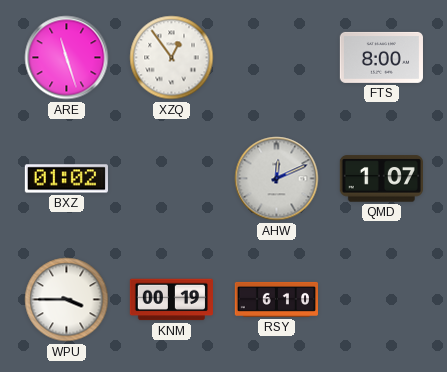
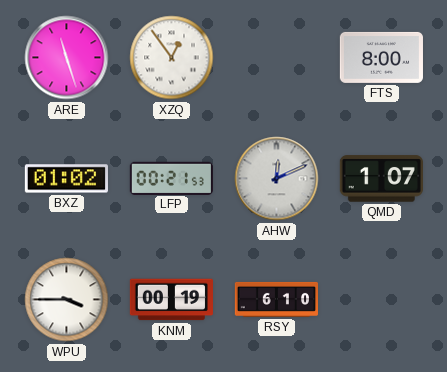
LFP: none -> 00:21 (171, 178)
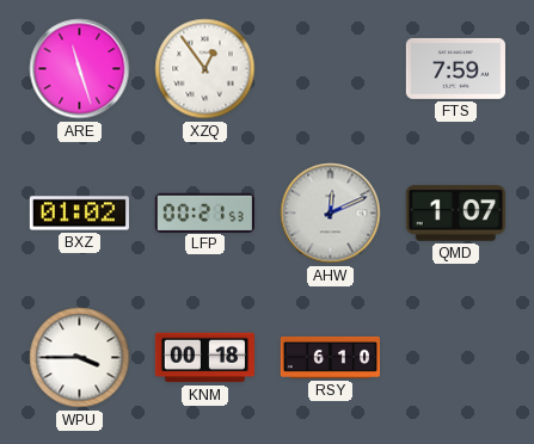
FTS: 8:00 -> 7:59 (455, 68)
KNM: 00:19 -> 00:18 (204, 358)
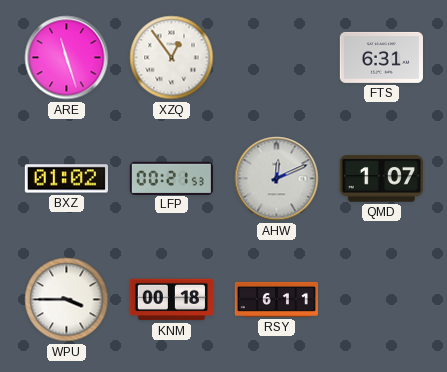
FTS: 7:59 -> 6:31 (381, 57)
RSY: 6:10 -> 6:11 (276, 299)
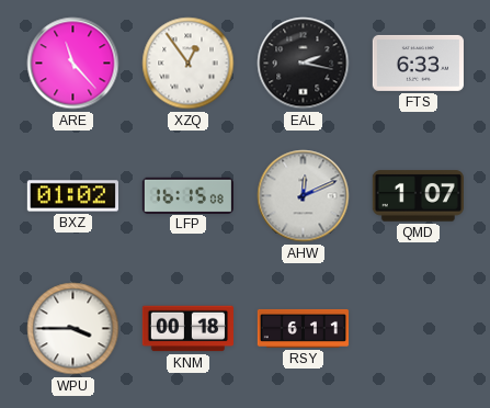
ARE: 11:27 -> 11:23 (73, 64)
EAL: none -> 2:17 (304, 64)
FTS: 6:31 -> 6:33 (418, 63)
LFP: 00:21 -> 16:15 (187, 195)
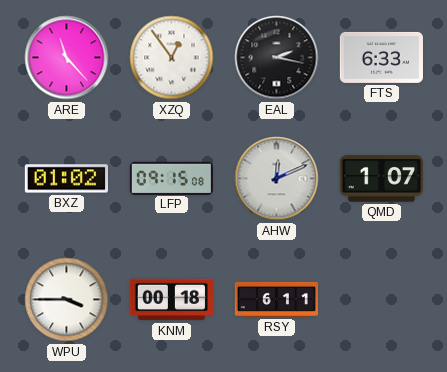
LFP: 16:15 -> 09:15 (171, 178)
